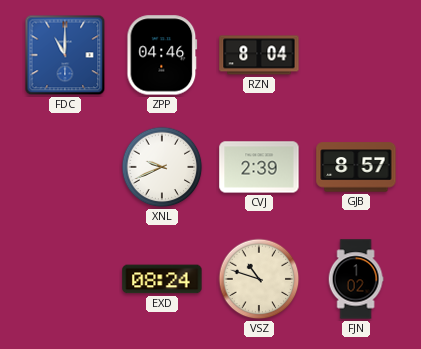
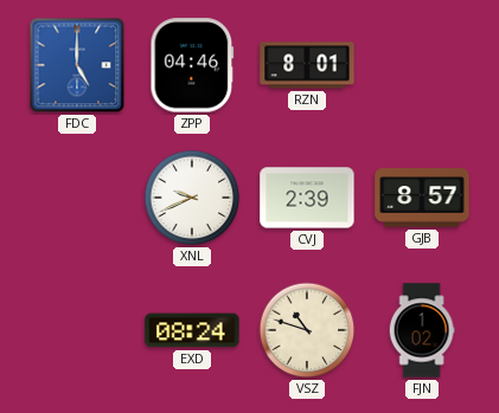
FDC: 11:00 -> 5:00 (77, 65)
RZN: 8:04 -> 8:01 (307, 65)
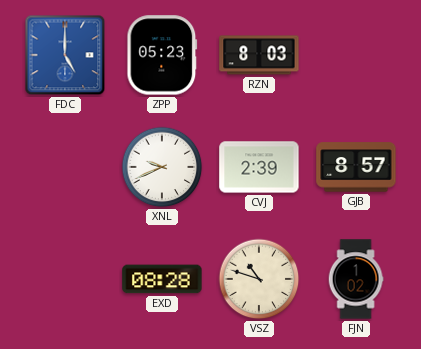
ZPP: 04:46 -> 05:23 (162, 55)
RZN: 8:01 -> 8:03 (259, 55)
EXD: 08:24 -> 08:28 (162, 279)
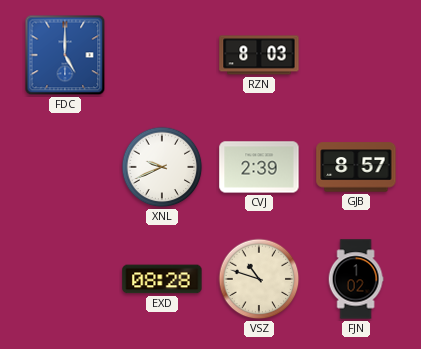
ZPP: 05:23 -> none (162, 55)
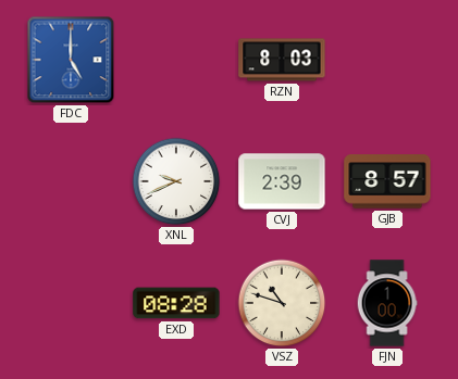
FJN: 1:02 -> 1:00 (387, 303)
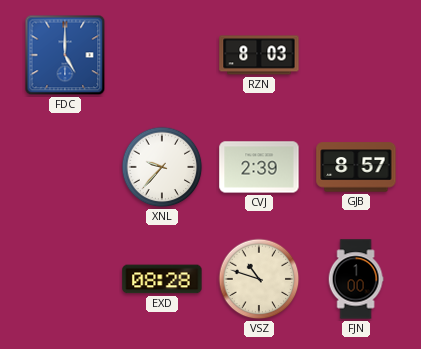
XNL: 9:41 -> 9:37 (162, 167)
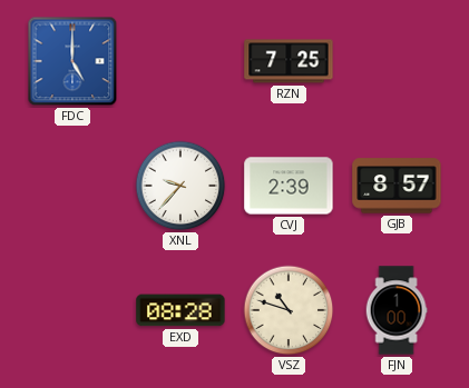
RZN: 8:03 -> 7:25 (289, 61)
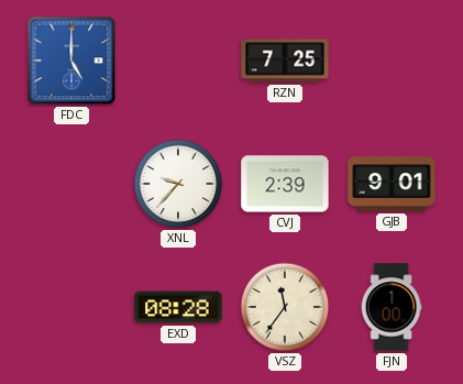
GJB: 8:57 -> 9:01 (392, 184)
VSZ: 10:48 -> 11:36 (285, 307)
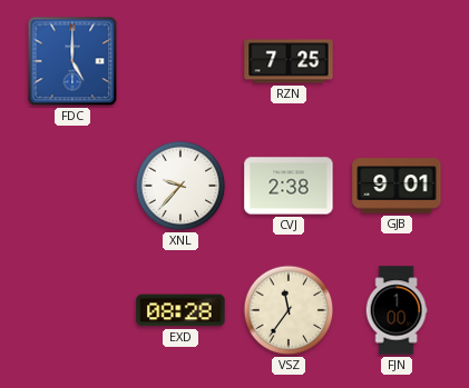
CVJ: 2:39 -> 2:38 (289, 186)
